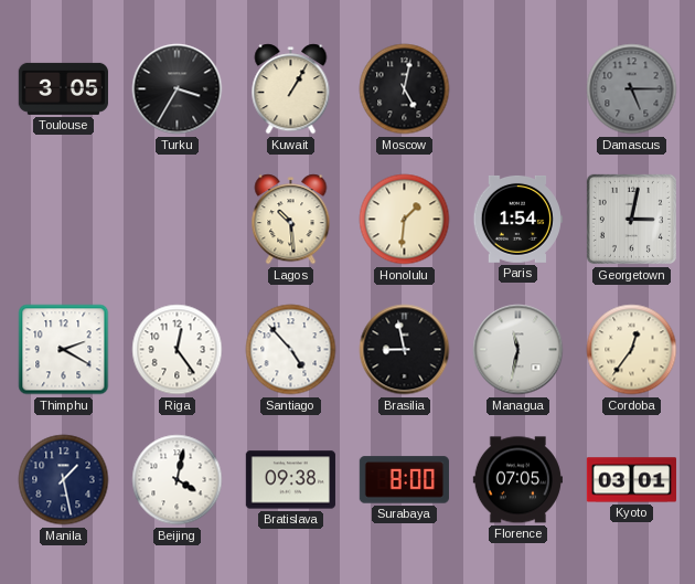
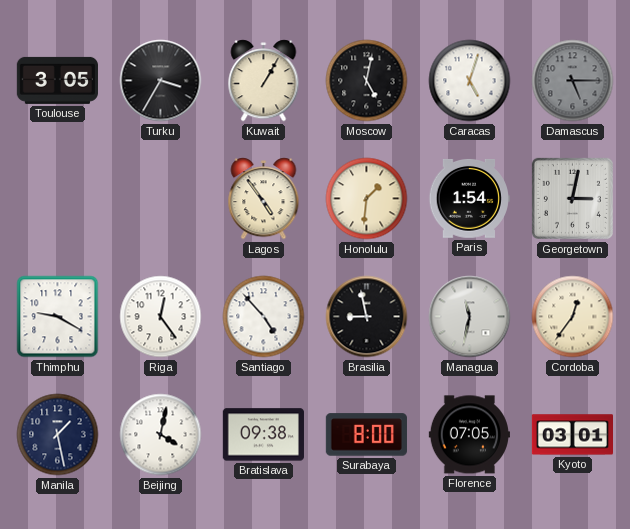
Caracas: none -> 5:03 (470, 81)
Lagos: 10:29 -> 4:54 (264, 199)
Thimphu: 2:20 -> 9:20 (58, 317)
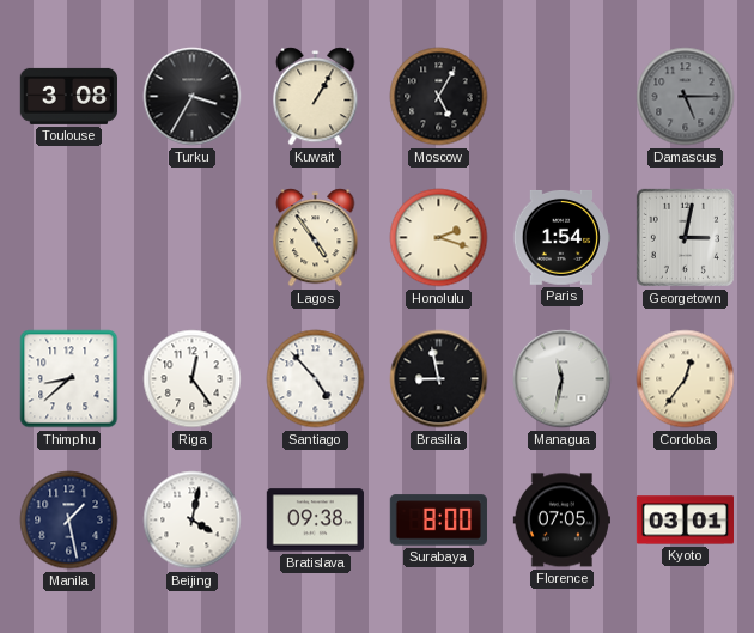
Toulouse: 3:05 -> 3:08 (68, 96)
Moscow: 5:02 -> 5:05 (439, 97)
Caracas: 5:03 -> none (470, 81)
Honolulu: 1:31 -> 2:18 (439, 238)
Thimphu: 9:20 -> 8:38 (69, 379)
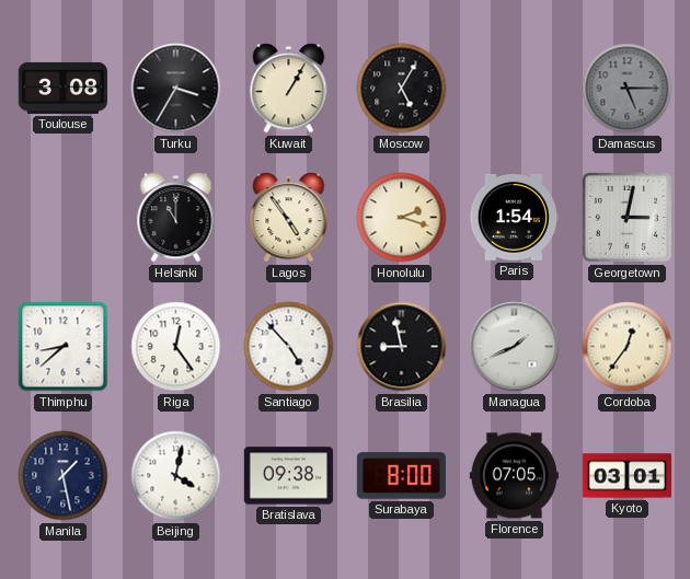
Helsinki: none -> 11:00 (176, 218)
Managua: 11:32 -> 1:41 (515, 347)
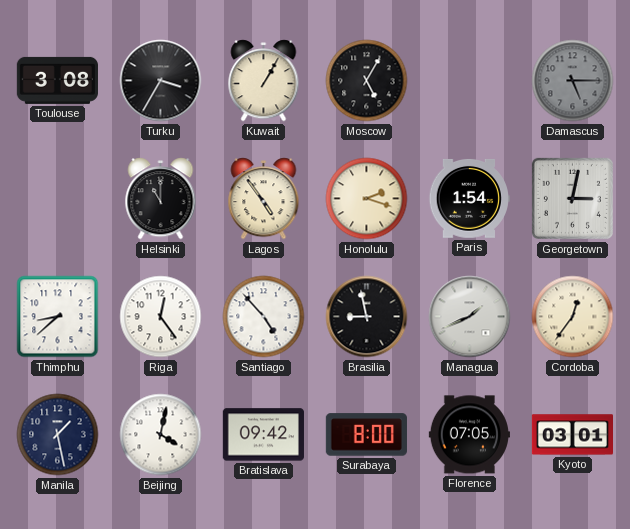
Bratislava: 09:38 -> 09:42 (263, 435)
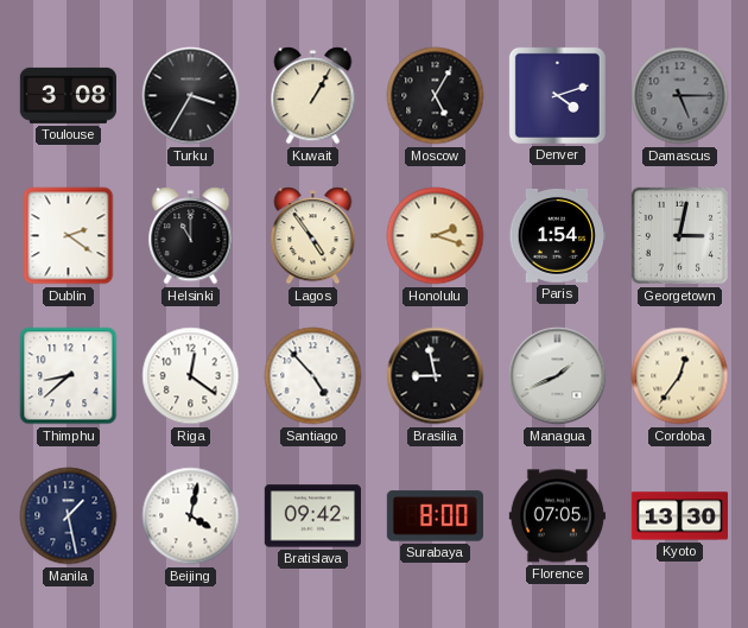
Denver: none -> 4:12 (557, 95)
Dublin: none -> 2:21 (69, 236)
Riga: 12:24 -> 12:21 (191, 376)
Kyoto: 03:01 -> 13:30 (679, 516)
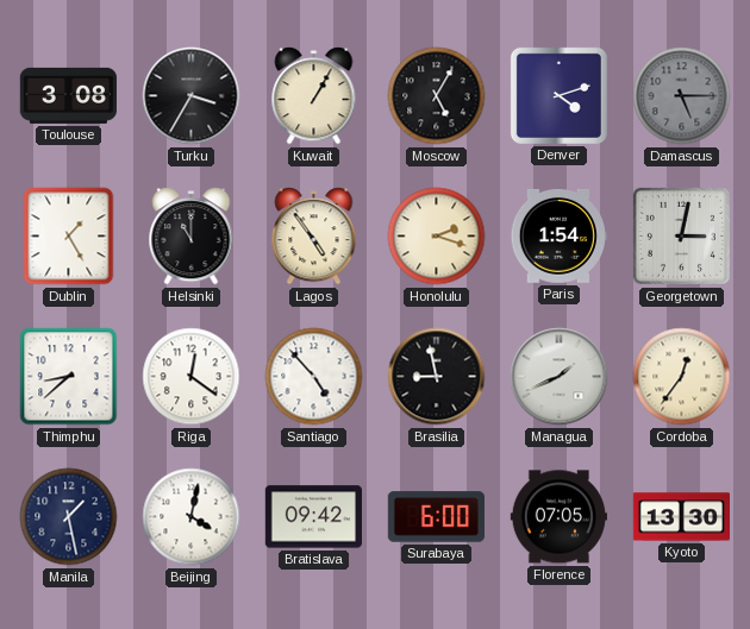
Dublin: 2:21 -> 1:25 (69, 237)
Surabaya: 8:00 -> 6:00 (436, 517)
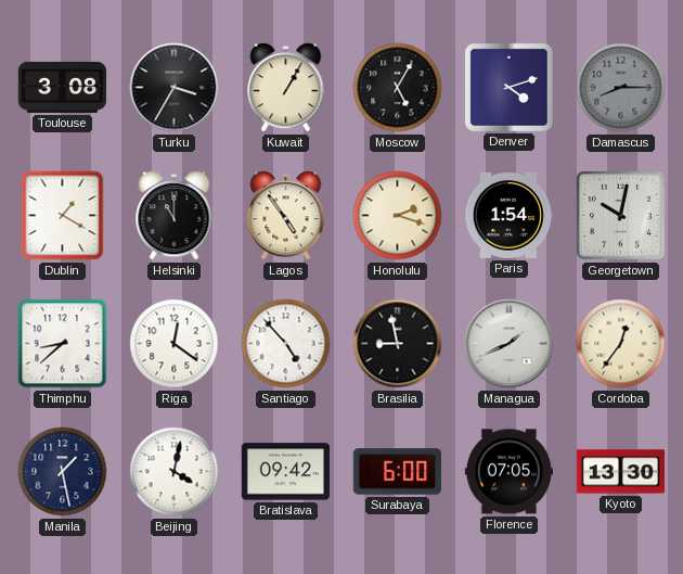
Damascus: 5:15 -> 8:15 (621, 88)
Dublin: 1:25 -> 1:20 (63, 216)
Georgetown: 3:02 -> 10:02 (620, 215)
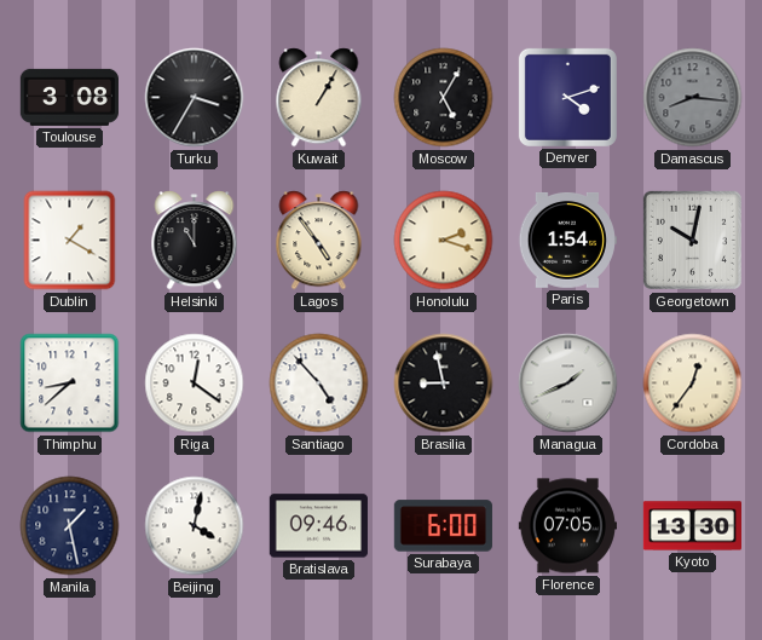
Damascus: 8:15 -> 8:16 (693, 98)
Bratislava: 09:42 -> 09:46 (318, 526)
